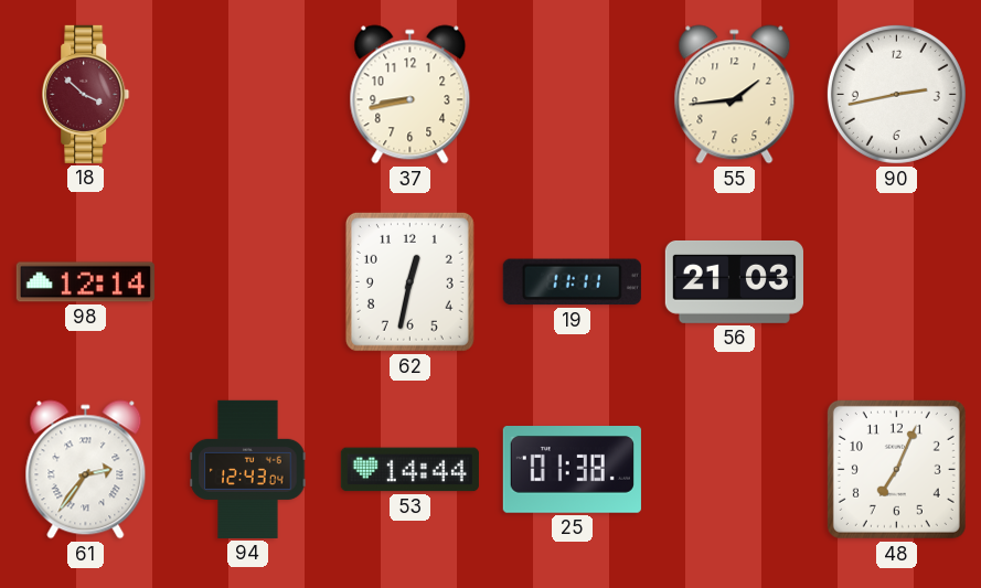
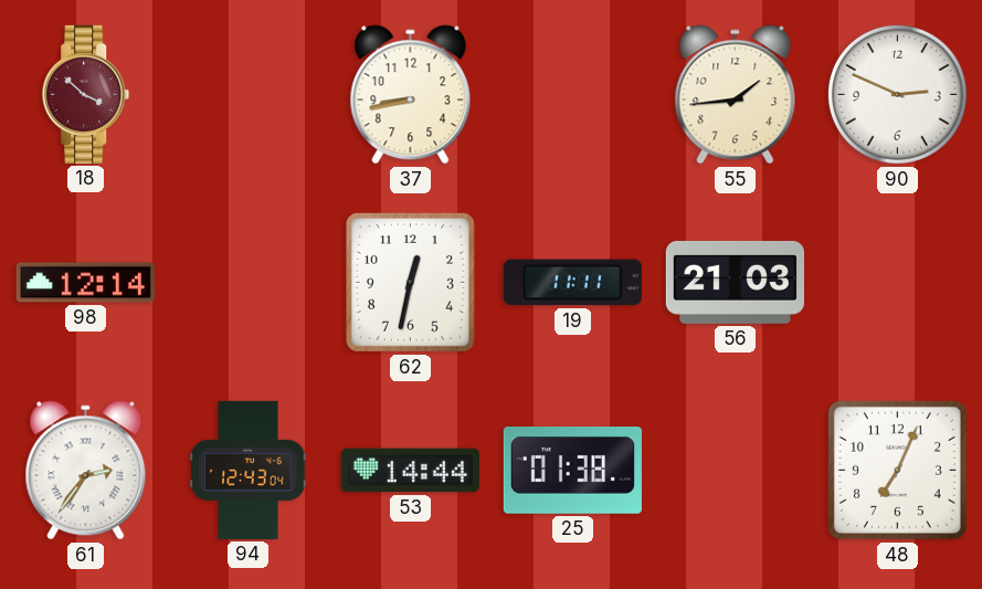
90: 2:43 -> 2:49 (897, 94)
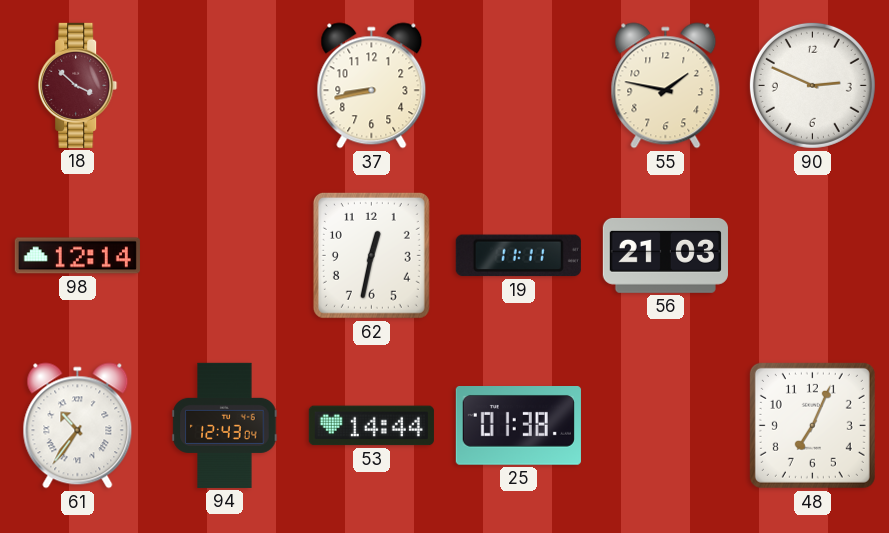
55: 1:44 -> 1:47 (666, 86)
61: 2:36 -> 10:36 (78, 426)
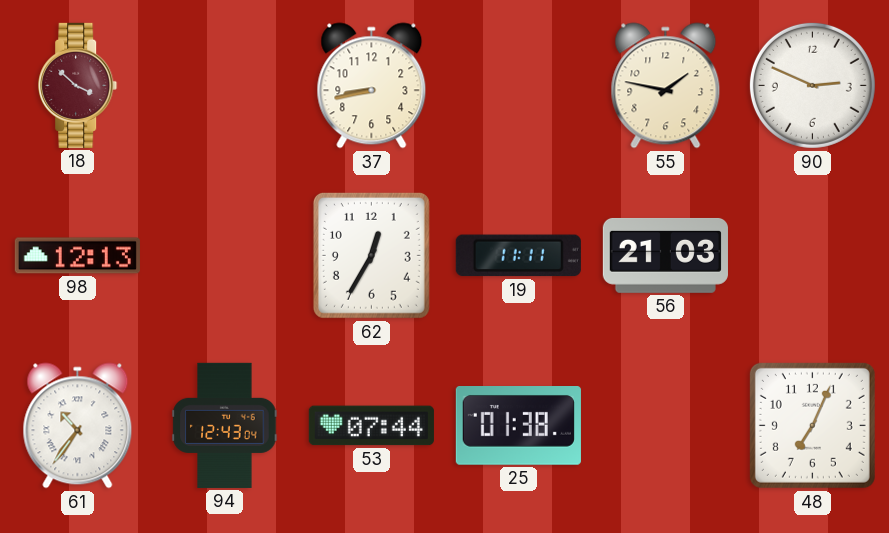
98: 12:14 -> 12:13 (77, 256)
62: 12:32 -> 12:35 (371, 255)
53: 14:44 -> 07:44 (371, 426)
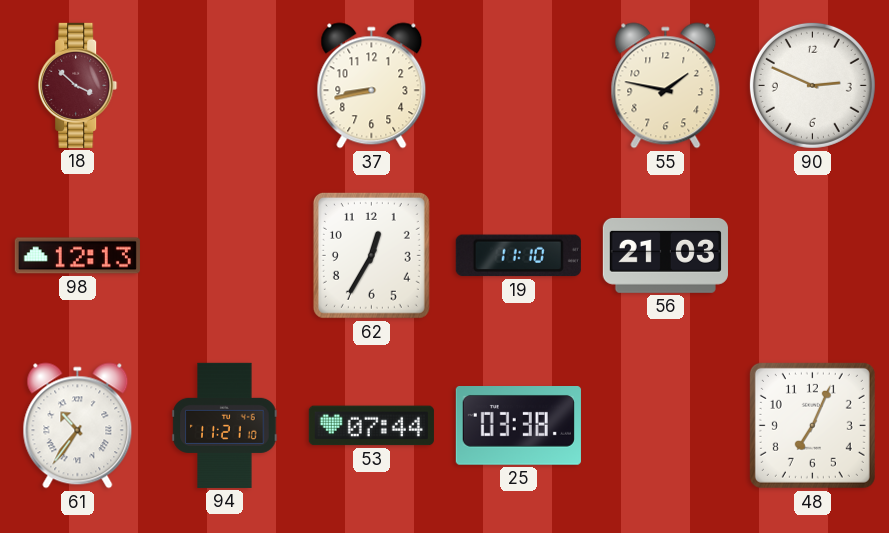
19: 11:11 -> 11:10 (518, 256)
94: 12:43 -> 11:21 (225, 425)
25: 01:38 -> 03:38 (518, 426)
